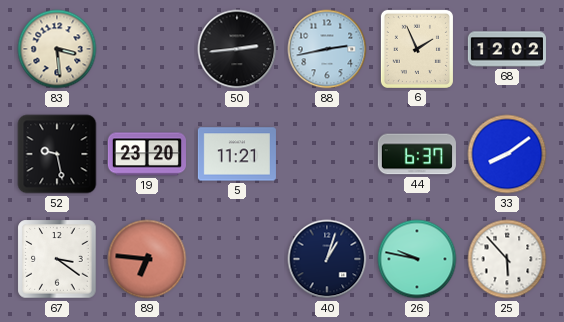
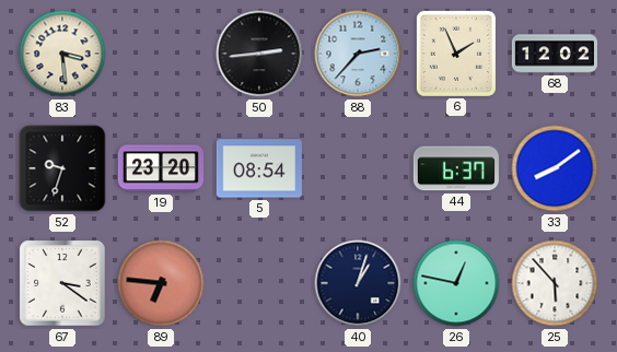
88: 2:43 -> 2:37 (358, 54)
52: 9:28 -> 9:33 (62, 168)
5: 11:21 -> 08:54 (259, 168)
26: 9:47 -> 12:47 (456, 283)
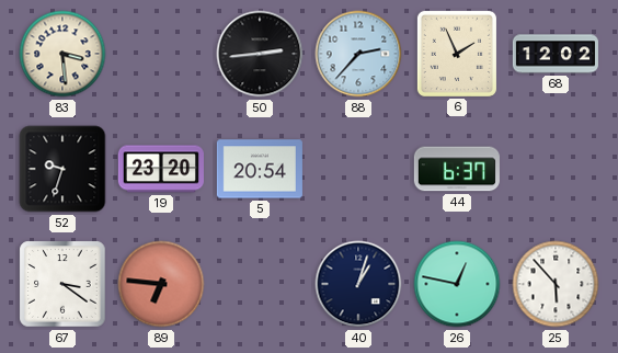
5: 08:54 -> 20:54 (260, 169)
33: 8:09 -> none (555, 168)
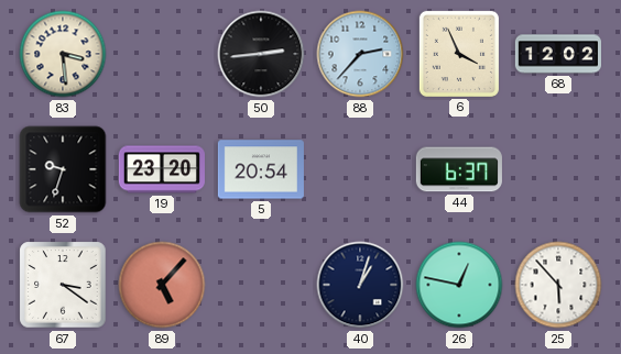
6: 1:56 -> 3:56 (459, 54)
89: 6:46 -> 5:07 (162, 285)
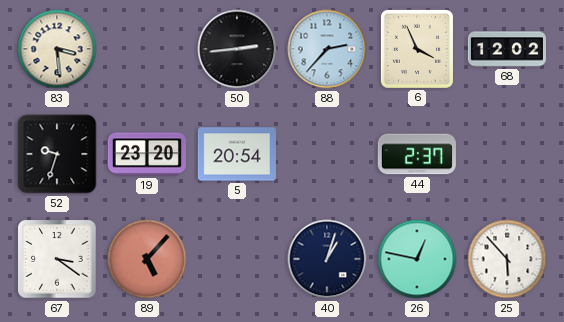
44: 6:37 -> 2:37 (417, 154)
